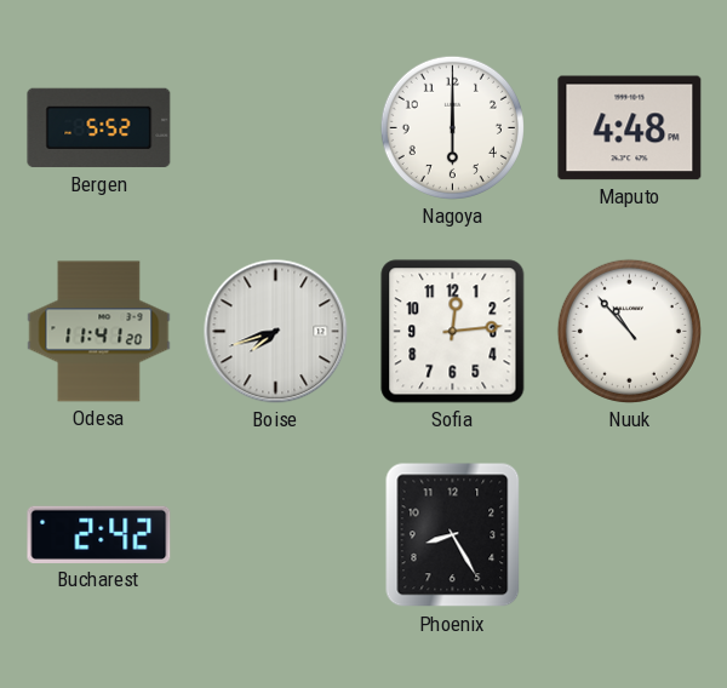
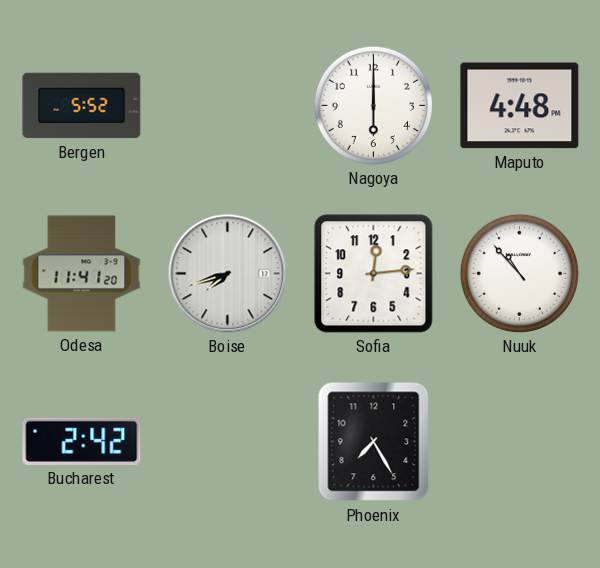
Phoenix: 8:25 -> 7:25 (374, 442)
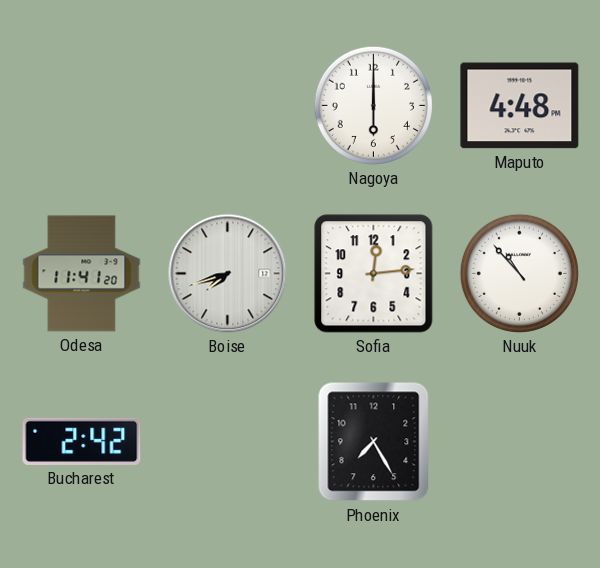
Bergen: 5:52 -> none (82, 106)
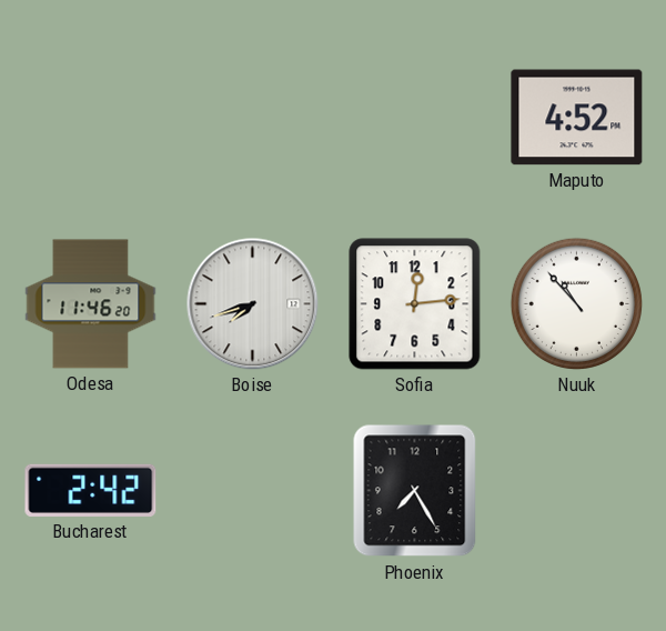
Nagoya: 6:00 -> none (373, 105)
Maputo: 4:48 -> 4:52 (577, 118)
Odesa: 11:41 -> 11:46 (91, 304)
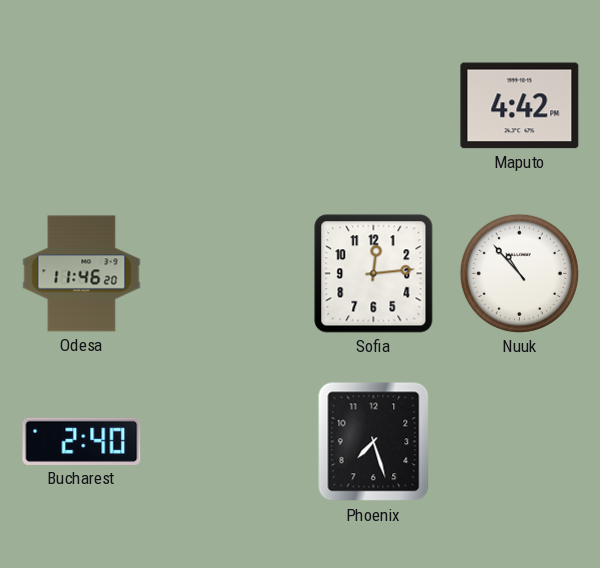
Maputo: 4:52 -> 4:42 (520, 106)
Boise: 7:42 -> none (253, 304)
Bucharest: 2:42 -> 2:40 (82, 441)
Phoenix: 7:25 -> 7:27 (374, 442)
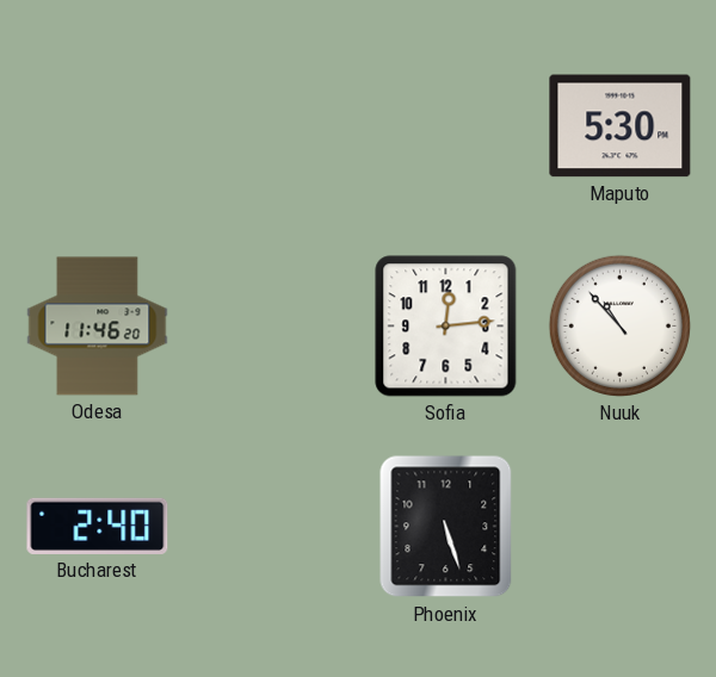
Maputo: 4:42 -> 5:30 (621, 126)
Phoenix: 7:27 -> 5:27 (446, 527)
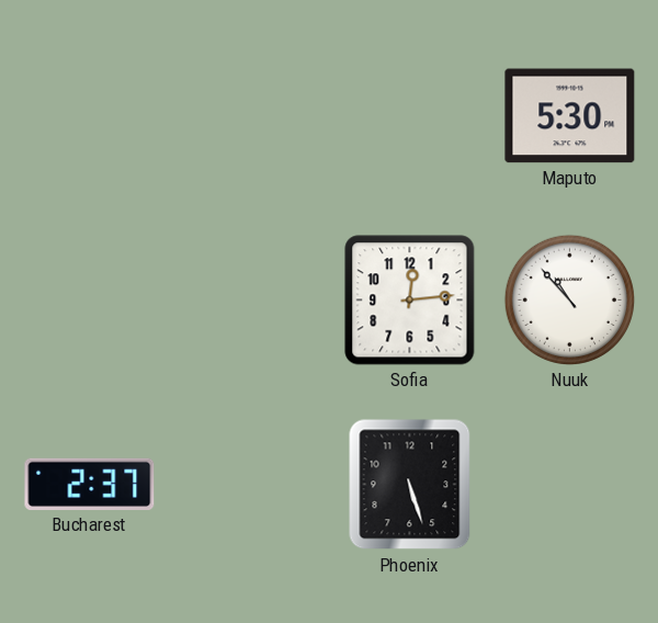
Odesa: 11:46 -> none (98, 327)
Bucharest: 2:40 -> 2:37 (90, 484)
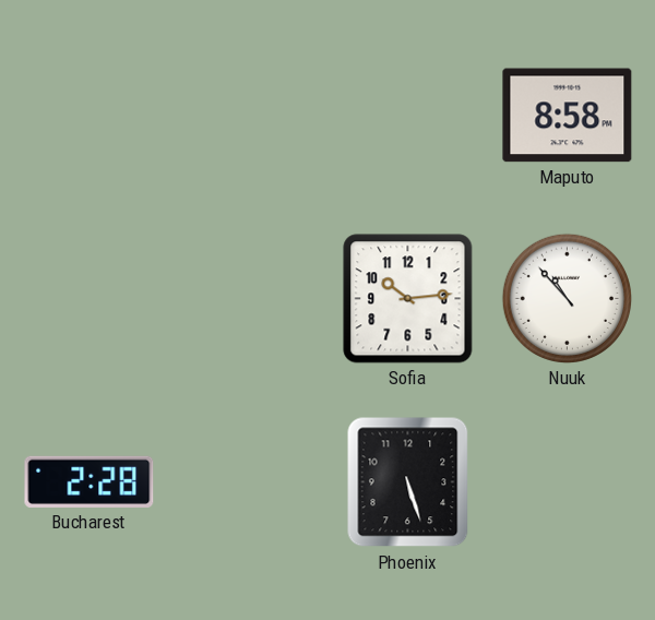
Maputo: 5:30 -> 8:58 (568, 116)
Sofia: 12:14 -> 10:14 (408, 299)
Bucharest: 2:37 -> 2:28 (90, 481)
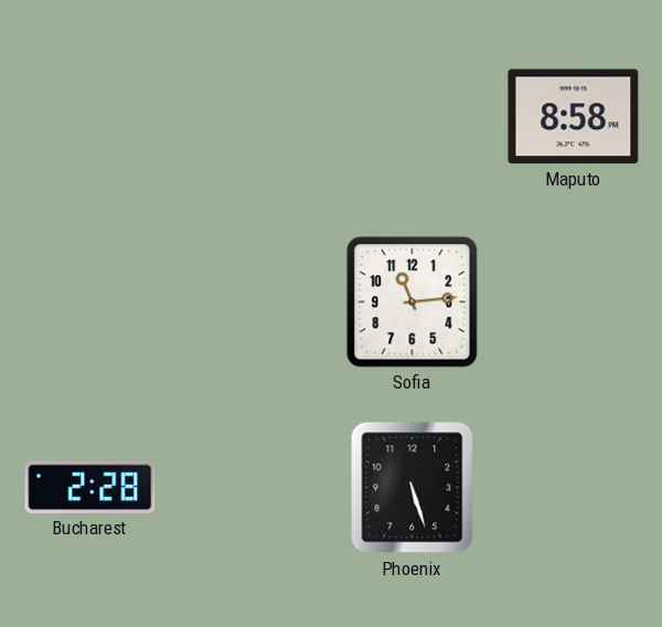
Sofia: 10:14 -> 11:14 (413, 302)
Nuuk: 10:53 -> none (567, 298)
